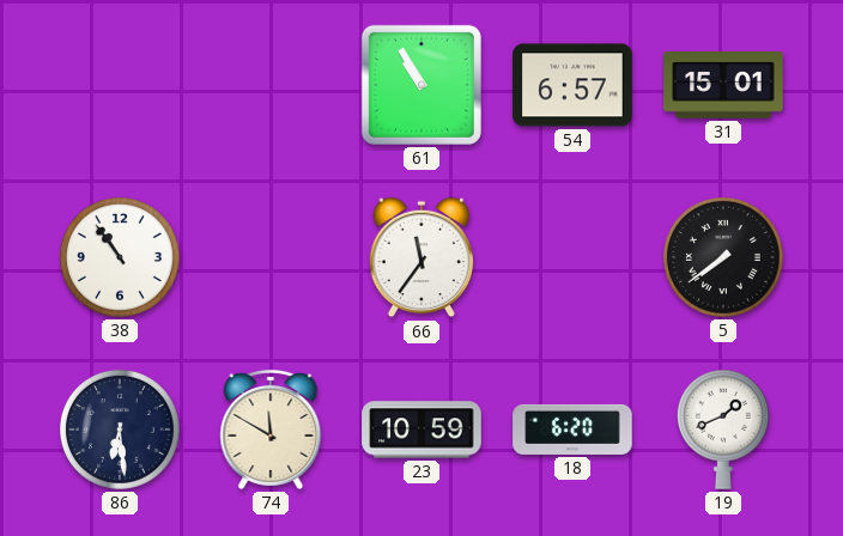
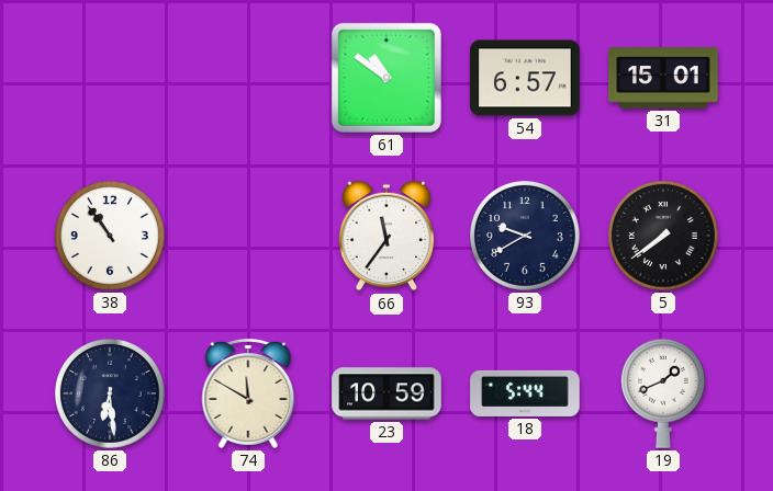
61: 10:55 -> 10:51 (386, 78)
93: none -> 9:40 (525, 236)
18: 6:20 -> 5:44 (525, 393)
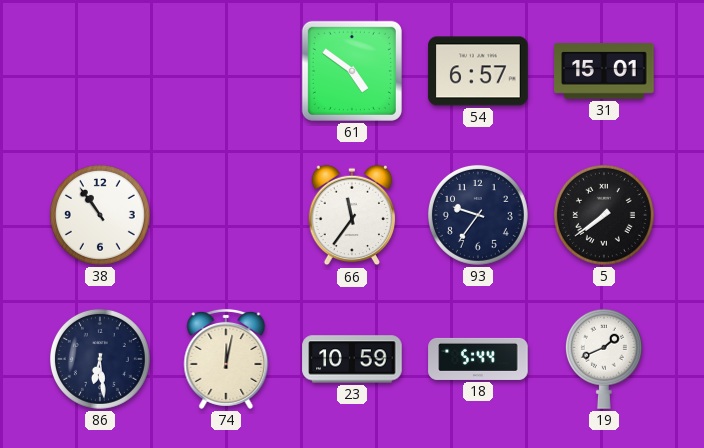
61: 10:51 -> 4:51 (352, 71)
93: 9:40 -> 9:36 (478, 215)
74: 11:50 -> 12:02 (226, 359)
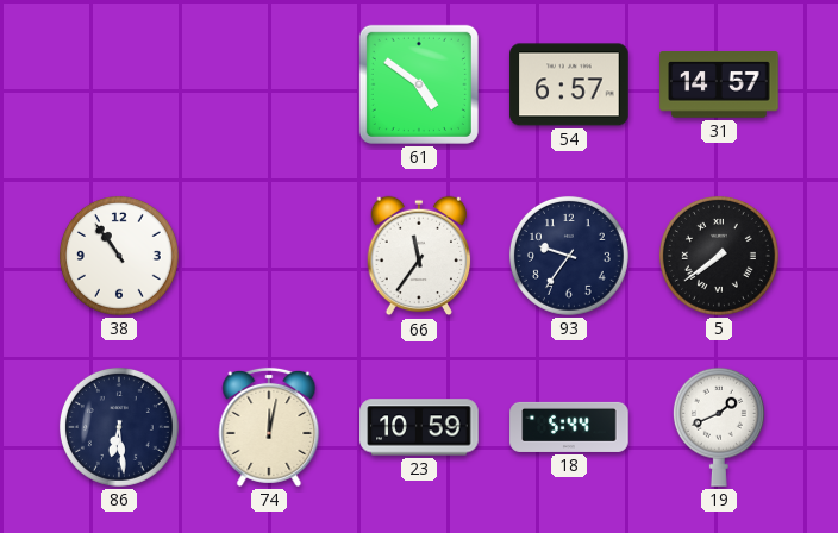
31: 15:01 -> 14:57 (719, 86)
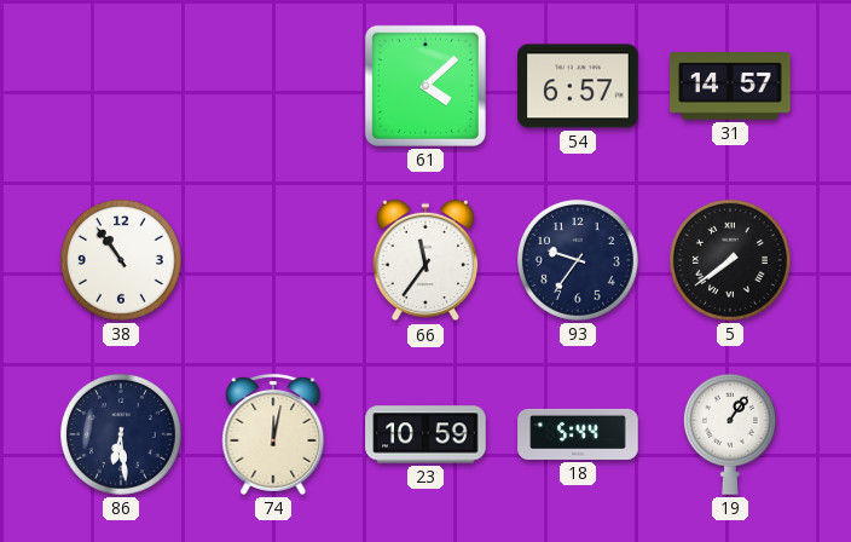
61: 4:51 -> 4:08 (425, 86)
19: 1:41 -> 1:06 (730, 434)
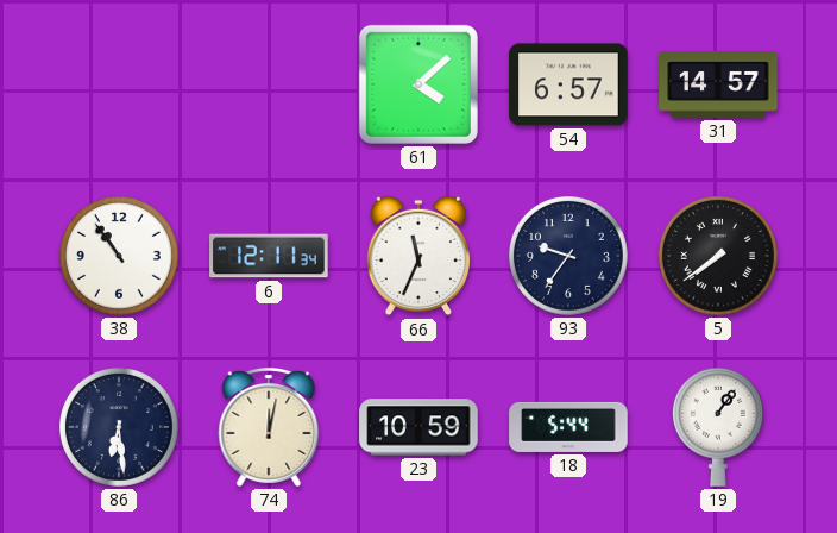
6: none -> 12:11 (269, 256)
66: 11:36 -> 11:34 (418, 256)
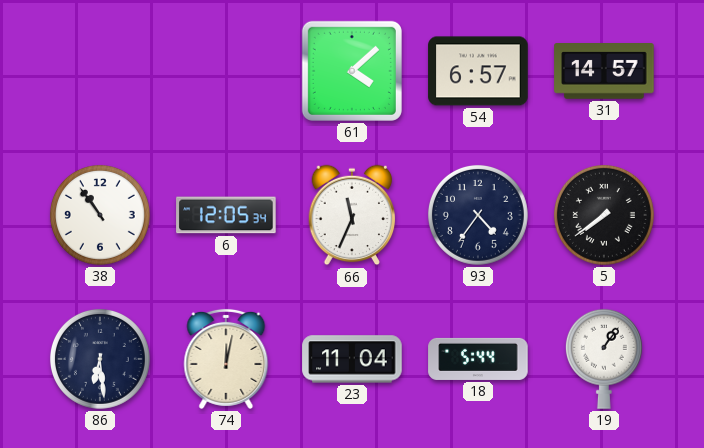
6: 12:11 -> 12:05 (226, 215)
93: 9:36 -> 4:36 (478, 215)
23: 10:59 -> 11:04 (352, 359)
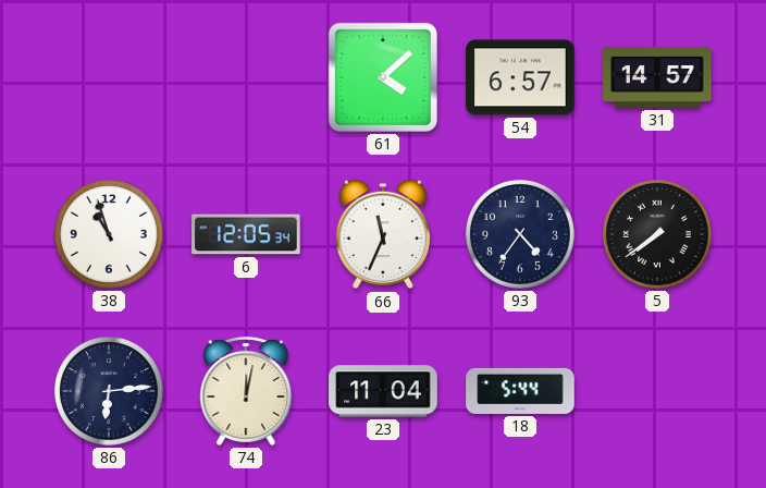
38: 10:54 -> 10:57 (109, 234)
86: 6:29 -> 6:14 (109, 391)
19: 1:06 -> none (604, 359)
